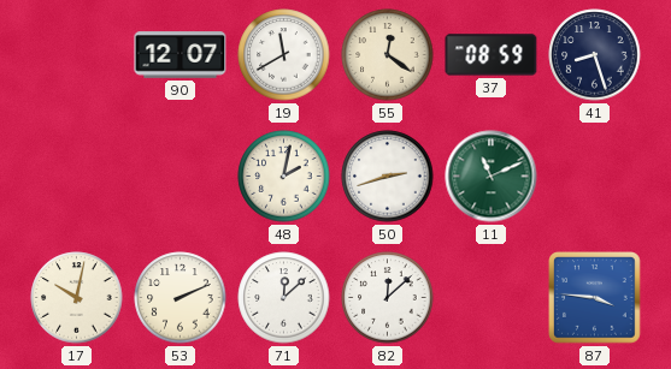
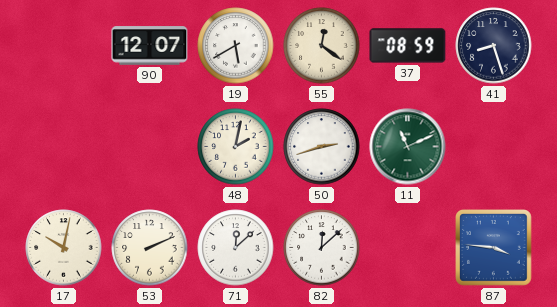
19: 11:40 -> 5:40 (236, 46)
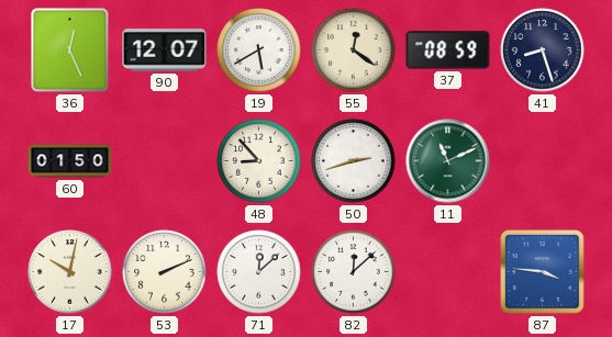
36: none -> 12:26 (70, 50)
60: none -> 01:50 (70, 161)
48: 2:02 -> 8:53 (259, 161)
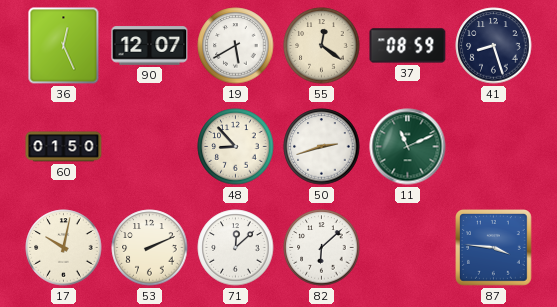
82: 12:08 -> 6:08 (322, 248)
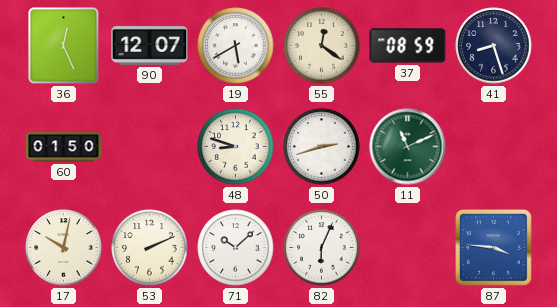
48: 8:53 -> 8:48 (236, 147)
71: 12:08 -> 10:08 (236, 248)
82: 6:08 -> 6:04 (322, 248)
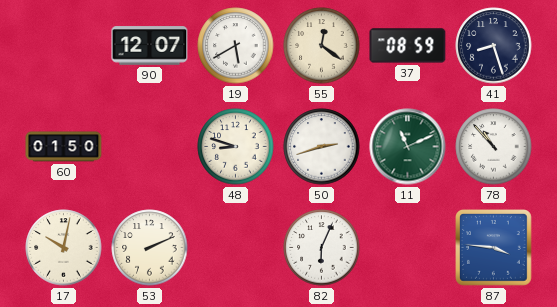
36: 12:26 -> none (64, 46)
78: none -> 10:53 (494, 147)
71: 10:08 -> none (236, 248)
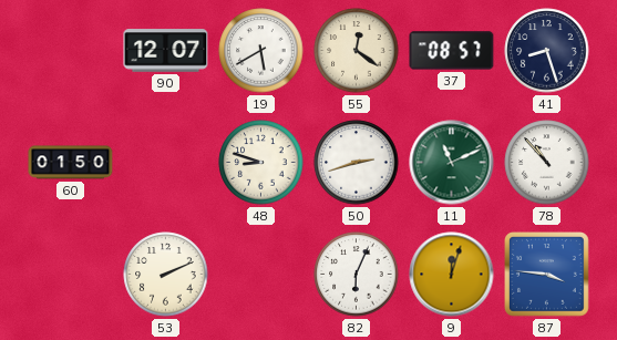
37: 08:59 -> 08:57 (452, 51)
17: 10:02 -> none (64, 248)
9: none -> 12:03 (452, 275)
